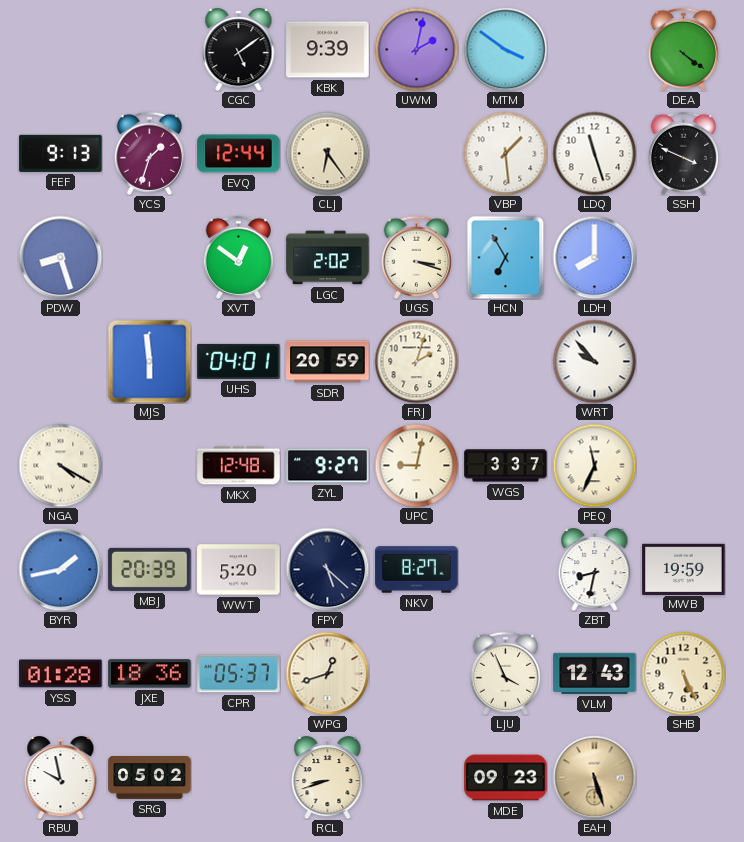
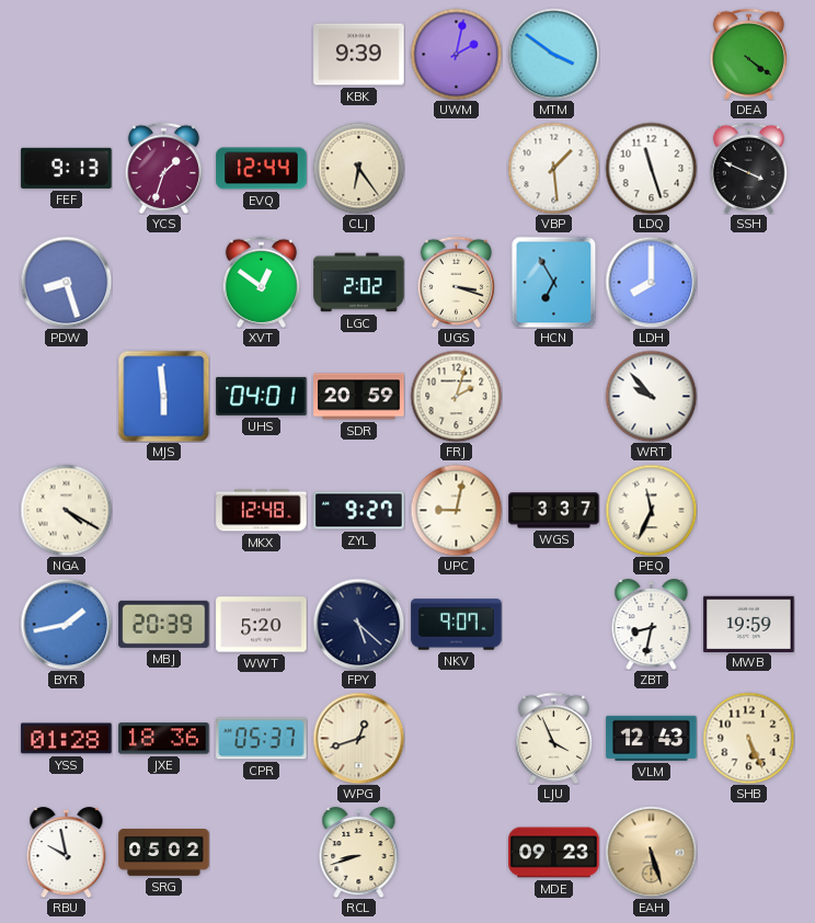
CGC: 5:09 -> none (239, 50)
NKV: 8:27 -> 9:07 (457, 625)
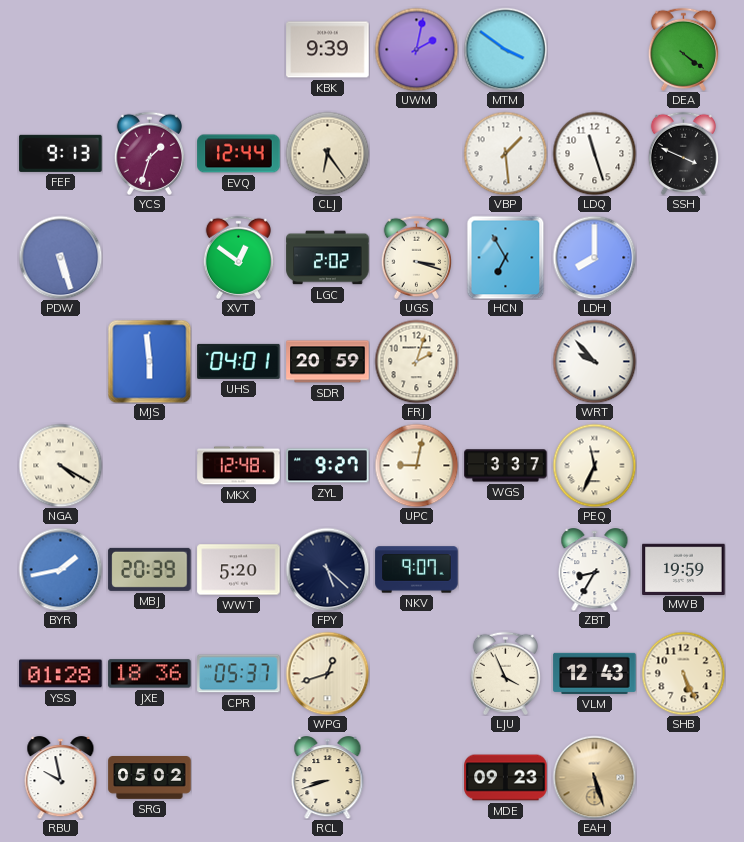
PDW: 8:27 -> 5:27 (60, 257)
ZBT: 8:32 -> 8:35 (595, 570)
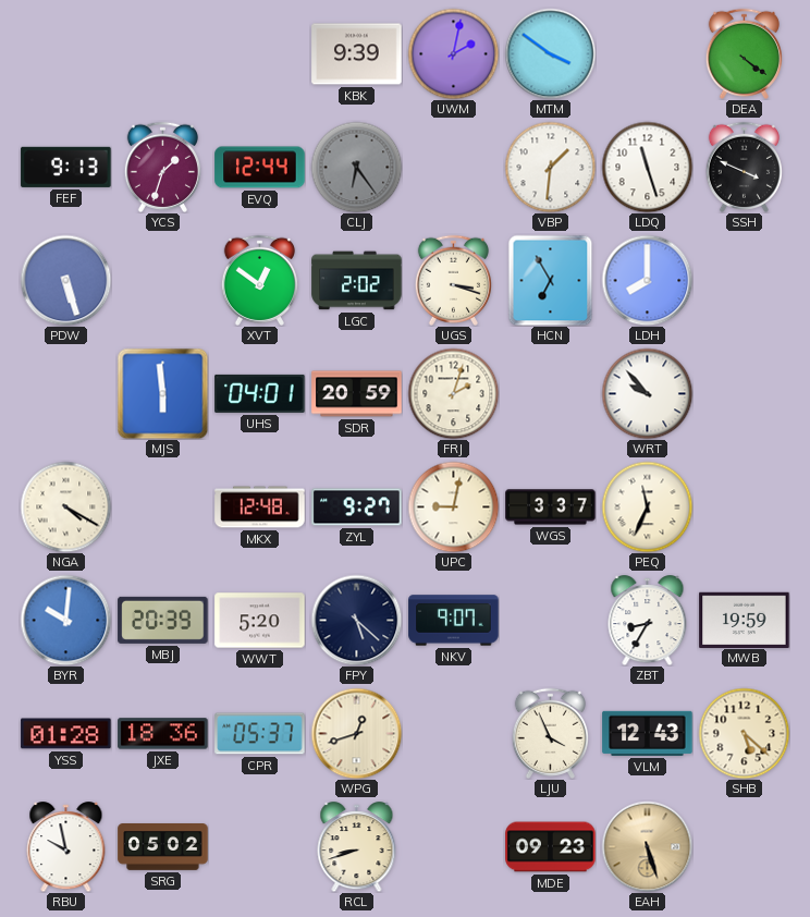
CLJ dial: cream -> grey (356, 167)
VBP: 1:29 -> 1:31 (550, 167)
BYR: 1:43 -> 10:01 (65, 620)
SHB: 5:26 -> 5:22 (744, 733)
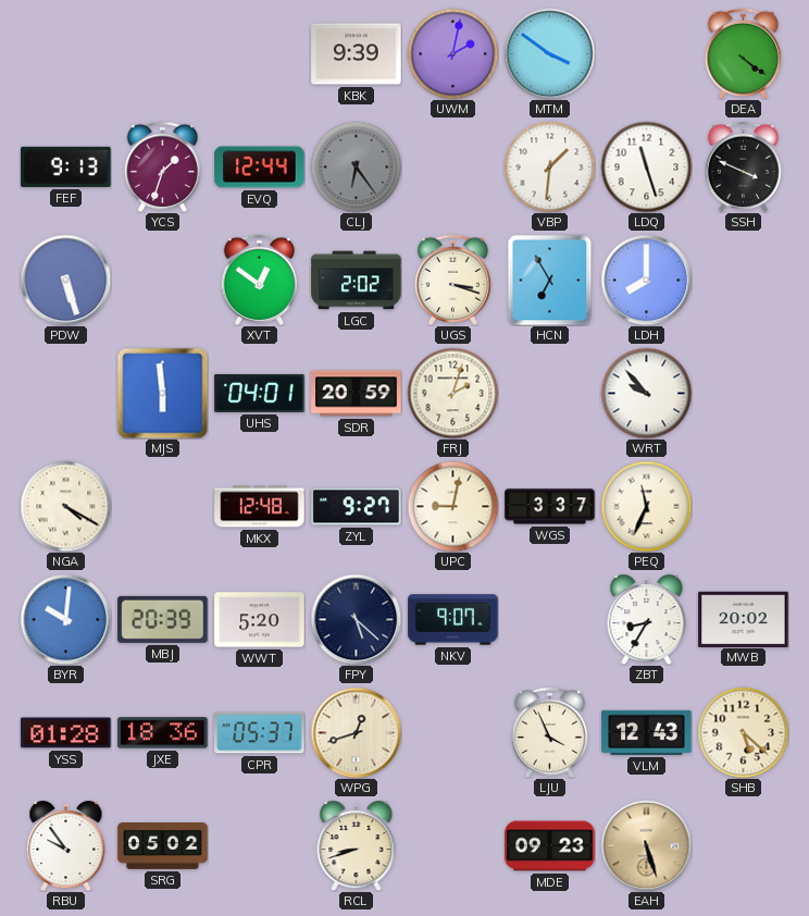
MWB: 19:59 -> 20:02 (744, 619)
RBU: 9:58 -> 9:54 (66, 846)
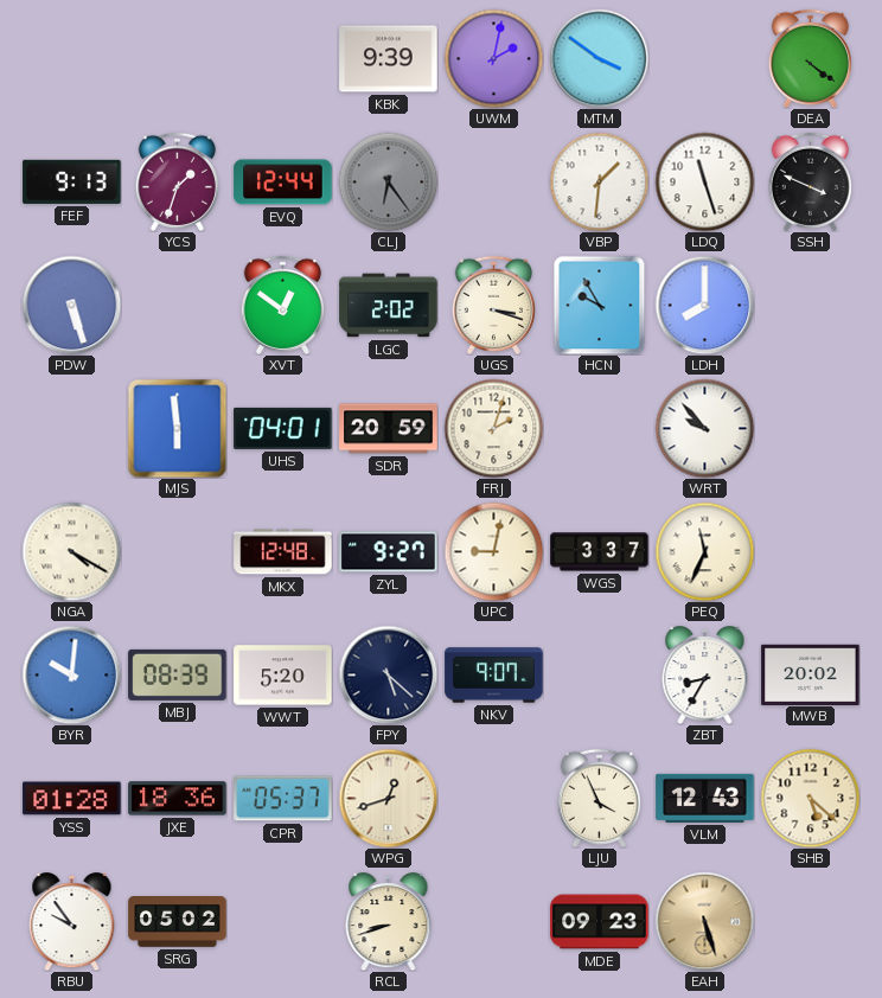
HCN: 6:55 -> 9:55 (600, 305)
MBJ: 20:39 -> 08:39 (178, 674)
